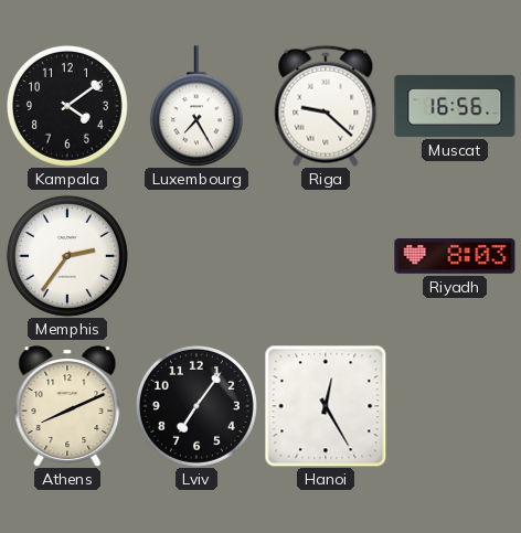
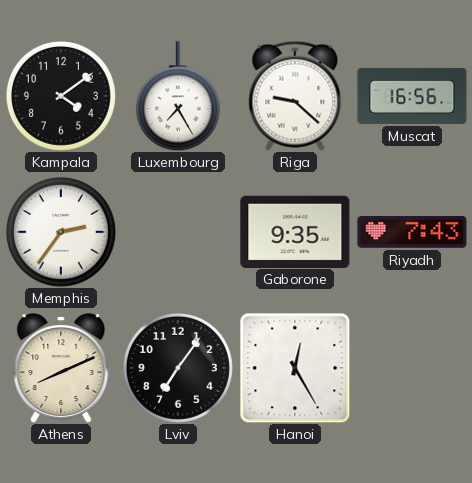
Gaborone: none -> 9:35 (295, 231)
Riyadh: 8:03 -> 7:43 (412, 233)
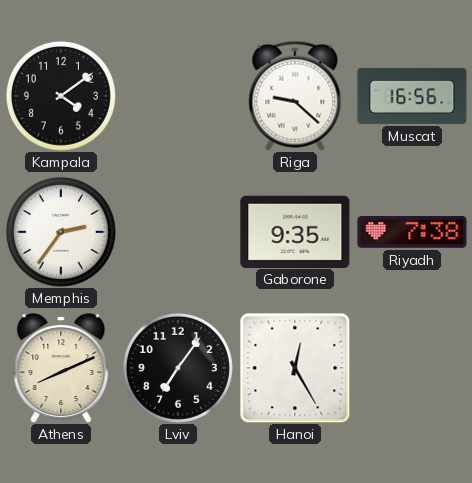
Luxembourg: 7:25 -> none (178, 96)
Riyadh: 7:43 -> 7:38 (412, 233)
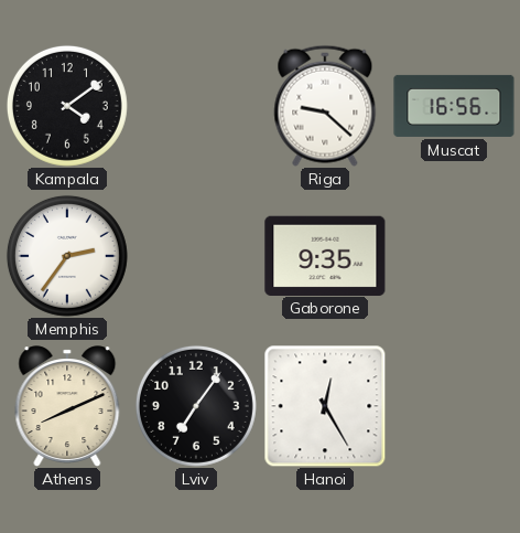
Riyadh: 7:38 -> none (412, 233)
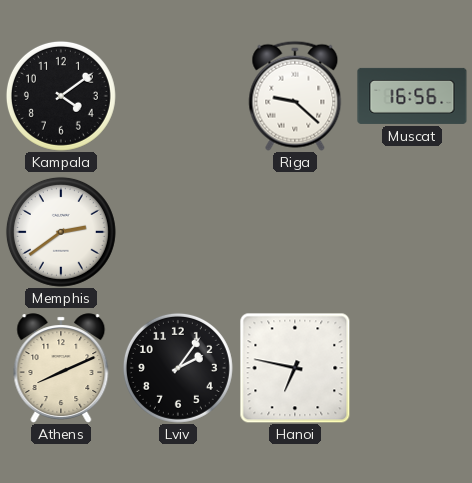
Memphis: 2:36 -> 2:39 (61, 232)
Gaborone: 9:35 -> none (325, 255)
Lviv: 7:06 -> 2:06 (178, 368)
Hanoi: 12:25 -> 6:47 (295, 368)
